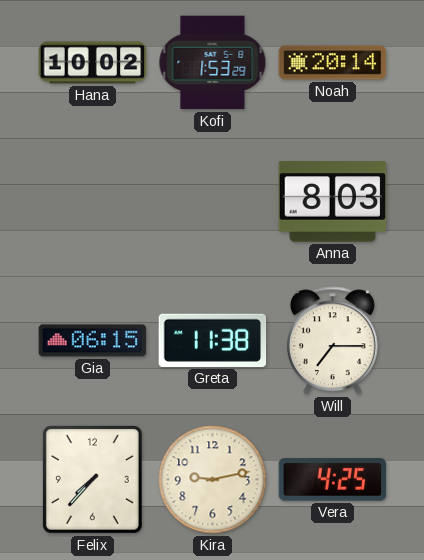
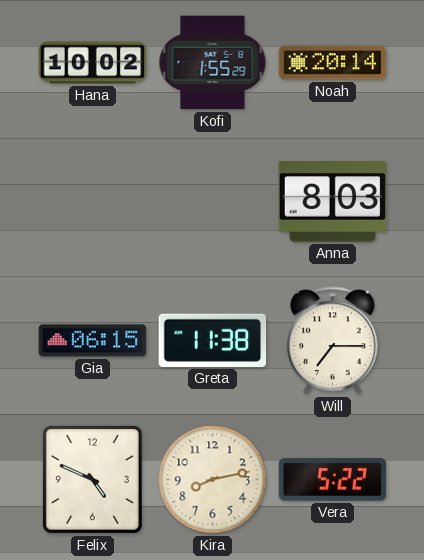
Kofi: 1:53 -> 1:55 (213, 63)
Felix: 7:37 -> 4:49 (92, 479)
Kira: 9:13 -> 8:13 (213, 480)
Vera: 4:25 -> 5:22 (333, 480)
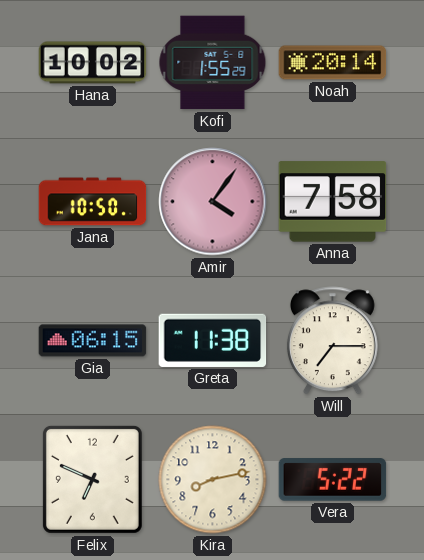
Jana: none -> 10:50 (93, 202)
Amir: none -> 4:06 (213, 202)
Anna: 8:03 -> 7:58 (333, 202)
Felix: 4:49 -> 6:49 (92, 479)
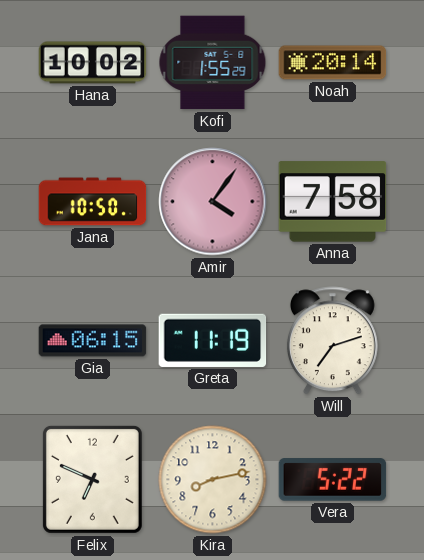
Greta: 11:38 -> 11:19 (213, 340)
Will: 7:15 -> 7:12 (332, 341)
